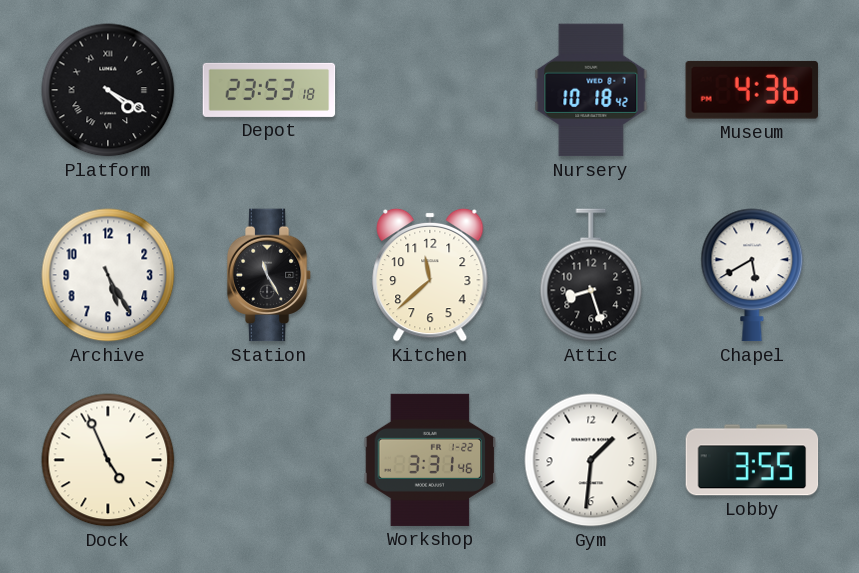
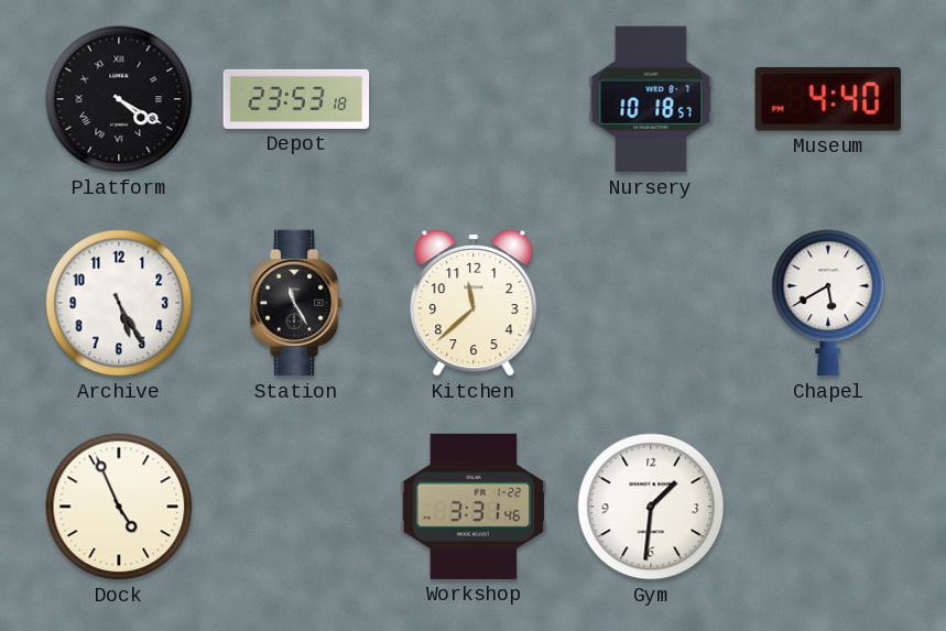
Nursery: 10:18:42 -> 10:18:57 (651, 99)
Museum: 4:36 -> 4:40 (828, 99)
Attic: 8:27 -> none (591, 275)
Lobby: 3:55 -> none (752, 460)
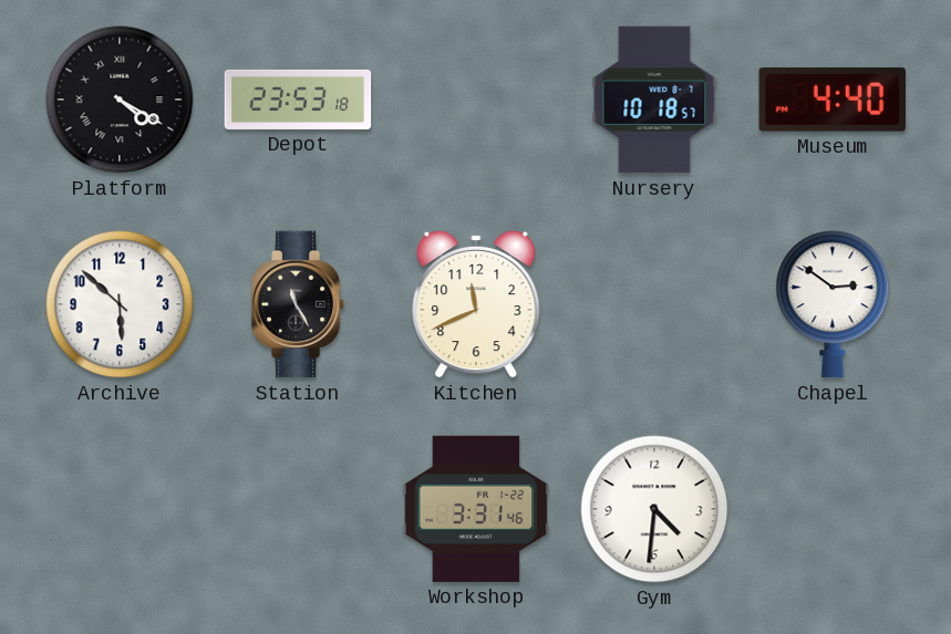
Archive: 5:25 -> 5:52 (120, 304)
Kitchen: 11:38 -> 11:41 (476, 304)
Chapel: 5:40 -> 2:51 (833, 304)
Dock: 4:56 -> none (119, 507)
Gym: 1:31 -> 4:31 (654, 509)
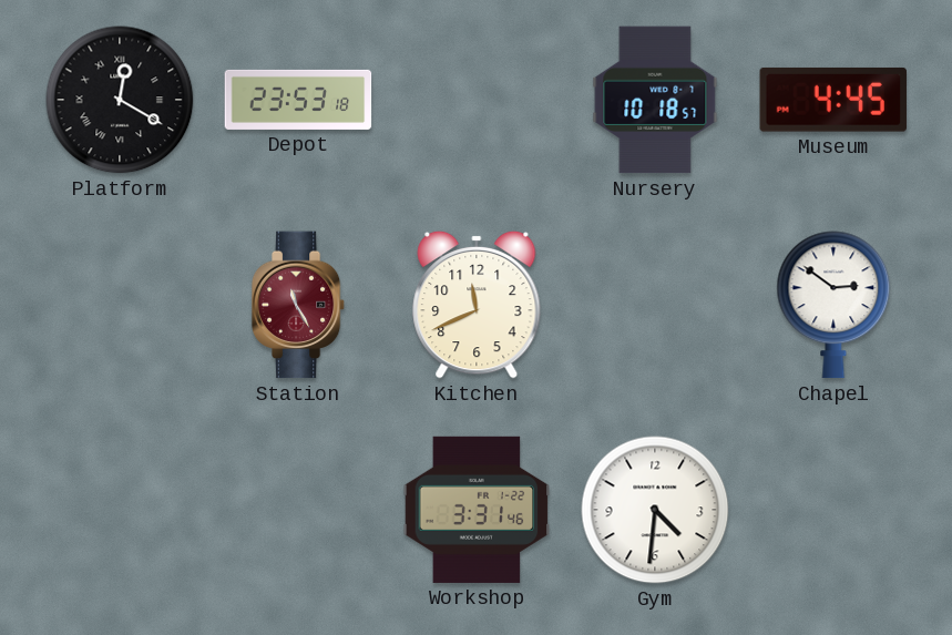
Platform: 4:20 -> 12:20 (120, 100)
Museum: 4:40 -> 4:45 (833, 100)
Archive: 5:52 -> none (120, 304)
Station dial: black -> burgundy (298, 305)
